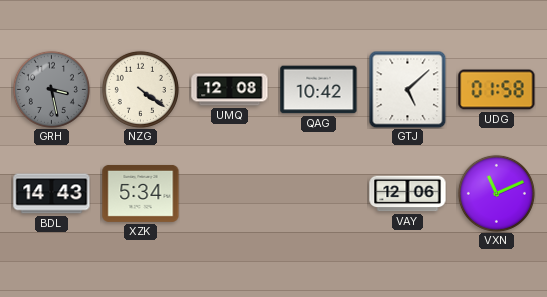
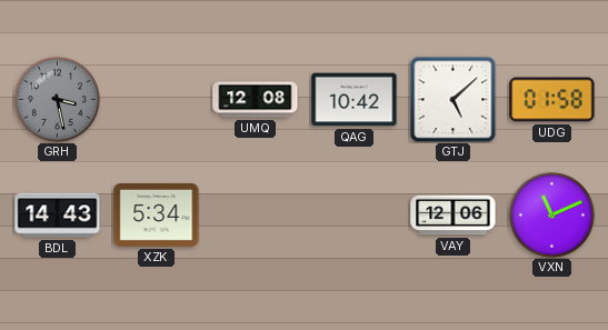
NZG: 4:21 -> none (140, 89)
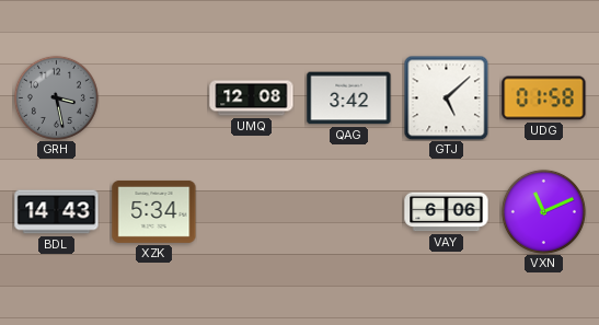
QAG: 10:42 -> 3:42 (349, 98)
VAY: 12:06 -> 6:06 (447, 212)
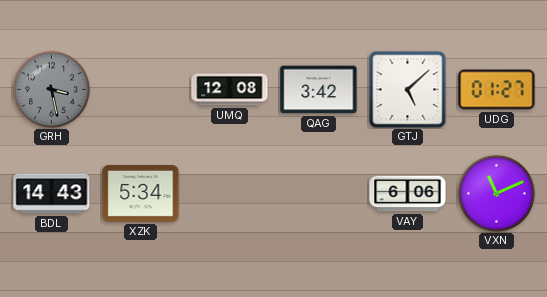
UDG: 01:58 -> 01:27 (497, 90)
